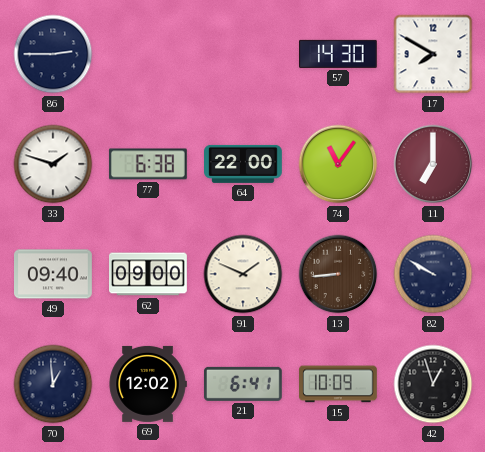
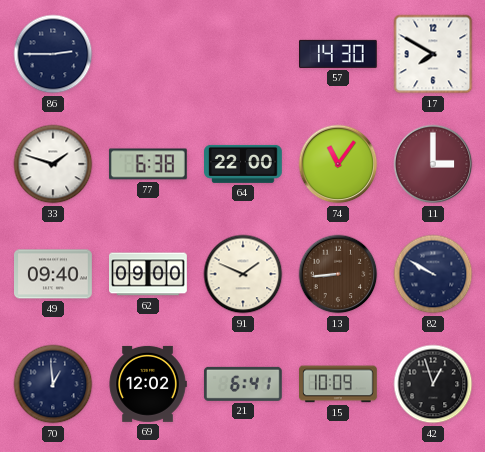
11: 7:00 -> 3:00 (433, 164)
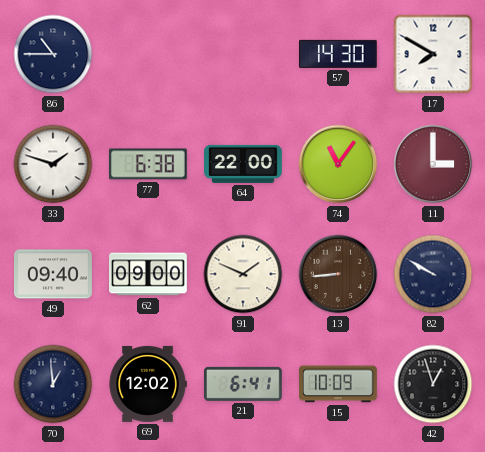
86: 2:45 -> 10:45 (53, 54)
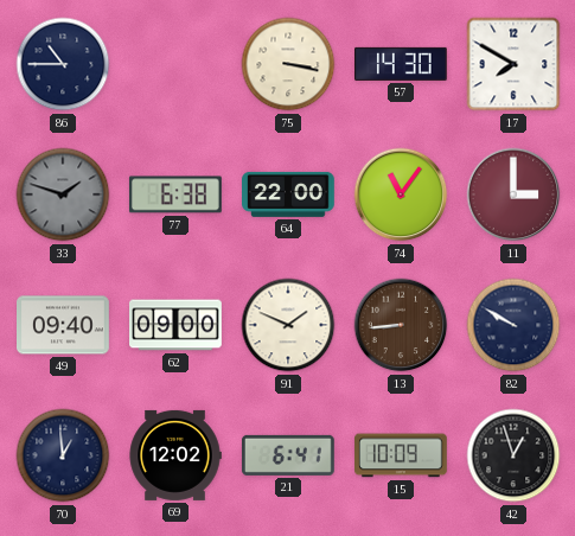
75: none -> 3:17 (288, 64)
33 dial: white -> grey (63, 194)
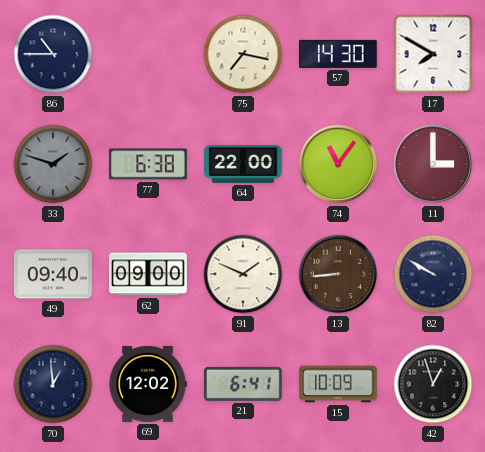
75: 3:17 -> 7:17 (243, 54)
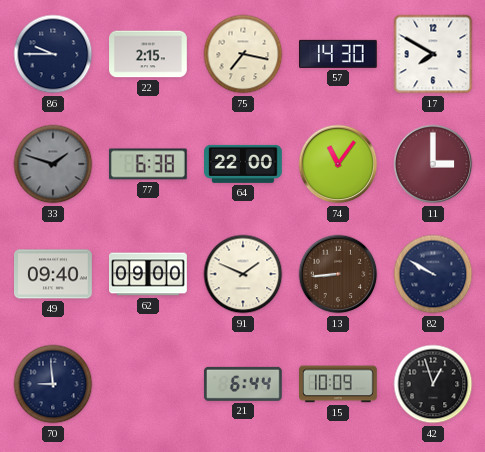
86: 10:45 -> 9:45 (53, 54)
22: none -> 2:15 (149, 54)
70: 12:59 -> 8:59 (53, 384)
69: 12:02 -> none (148, 384)
21: 6:41 -> 6:44 (243, 384)
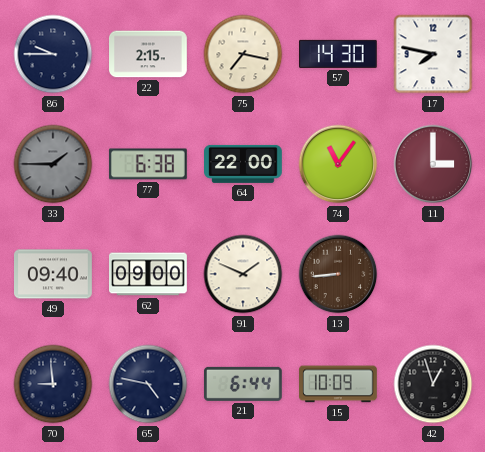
17: 7:50 -> 7:47 (433, 54)
33: 1:48 -> 1:45 (53, 164)
82: 9:50 -> none (433, 274)
65: none -> 4:47 (148, 384)
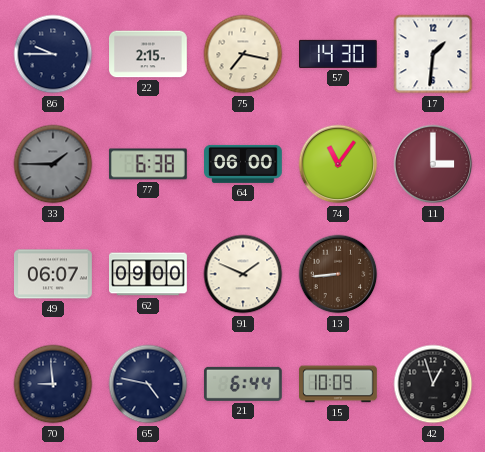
17: 7:47 -> 1:31 (433, 54)
64: 22:00 -> 06:00 (244, 164)
49: 09:40 -> 06:07 (54, 274)
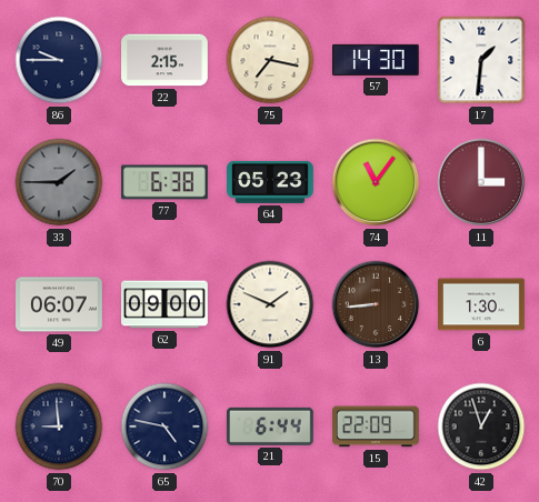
64: 06:00 -> 05:23 (271, 182)
6: none -> 1:30 (482, 304)
15: 10:09 -> 22:09 (377, 426)
